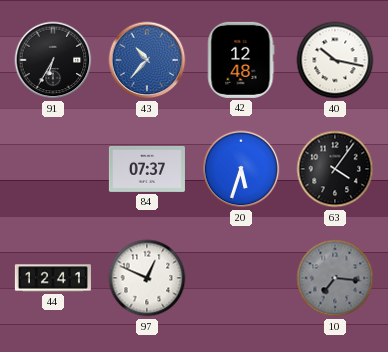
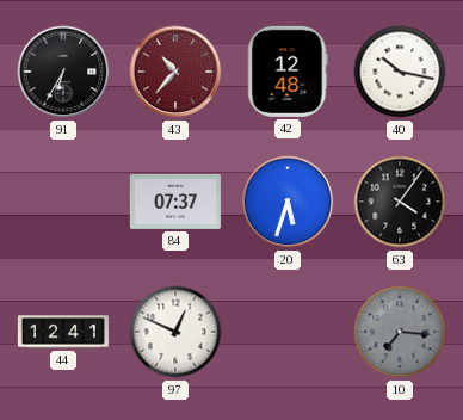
43 dial: blue -> burgundy (175, 72)
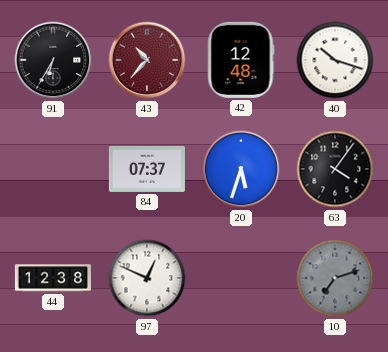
40: 10:17 -> 10:18 (335, 60)
44: 12:41 -> 12:38 (53, 278)
10: 7:16 -> 7:12 (335, 278)
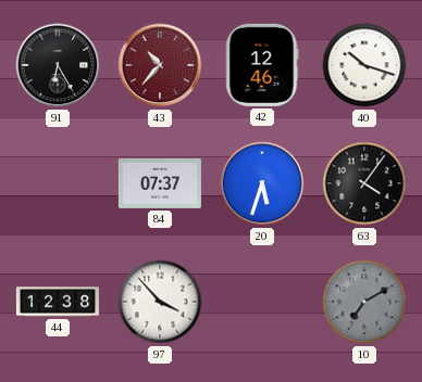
91: 6:35 -> 6:25 (58, 65)
42: 12:48 -> 12:46 (262, 65)
97: 12:49 -> 3:53 (160, 302)
10: 7:12 -> 7:10 (364, 302)
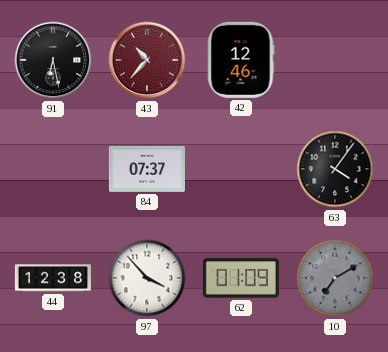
91: 6:25 -> 6:28 (53, 60)
40: 10:18 -> none (364, 65)
20: 5:33 -> none (262, 183)
62: none -> 01:09 (241, 278)
